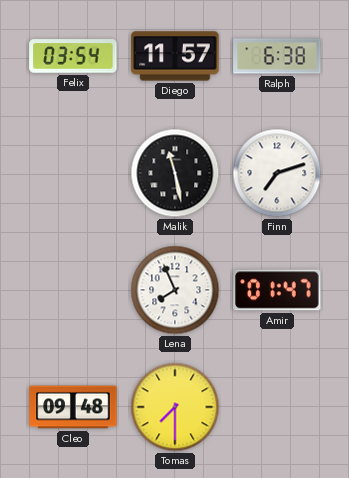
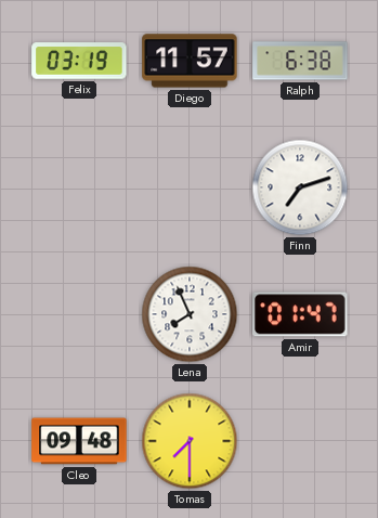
Felix: 03:54 -> 03:19 (79, 61)
Malik: 11:28 -> none (175, 173)
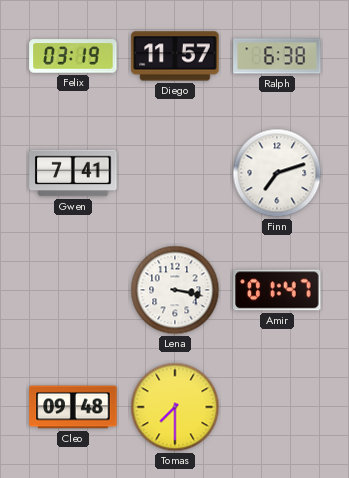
Gwen: none -> 7:41 (73, 173)
Lena: 7:56 -> 3:17 (175, 290)
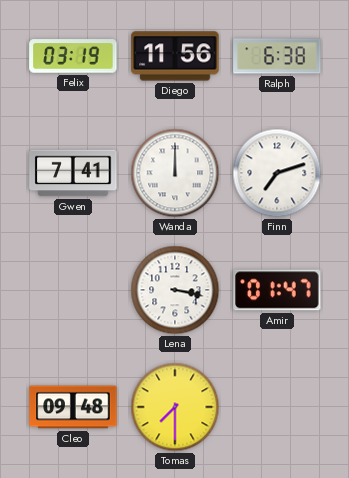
Diego: 11:57 -> 11:56 (175, 56)
Wanda: none -> 12:00 (175, 173)
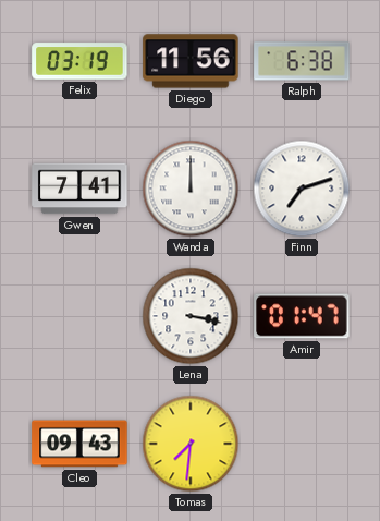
Cleo: 09:48 -> 09:43 (79, 444)
Tomas: 7:30 -> 7:31 (191, 444)
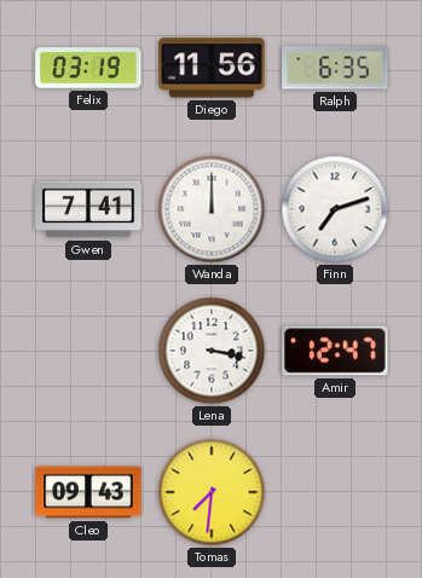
Ralph: 6:38 -> 6:35 (335, 68)
Amir: 01:47 -> 12:47 (335, 351)
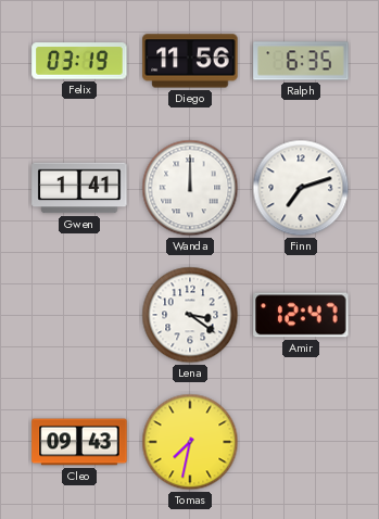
Gwen: 7:41 -> 1:41 (79, 188)
Lena: 3:17 -> 3:21 (190, 315)
Tomas: 7:31 -> 7:32 (190, 442)
